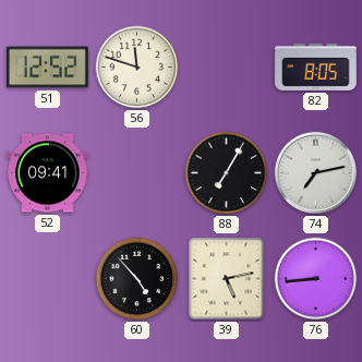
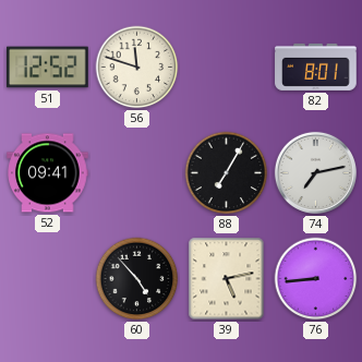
82: 8:05 -> 8:01 (316, 67)
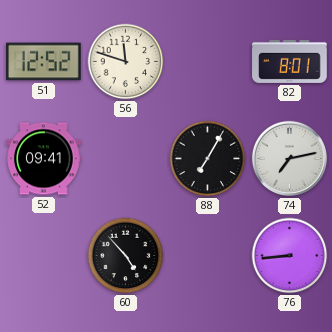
39: 5:13 -> none (227, 279)
